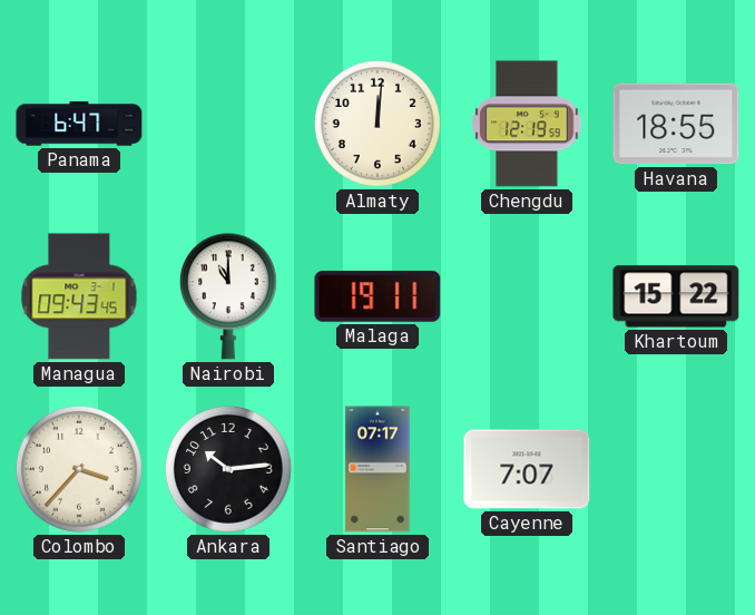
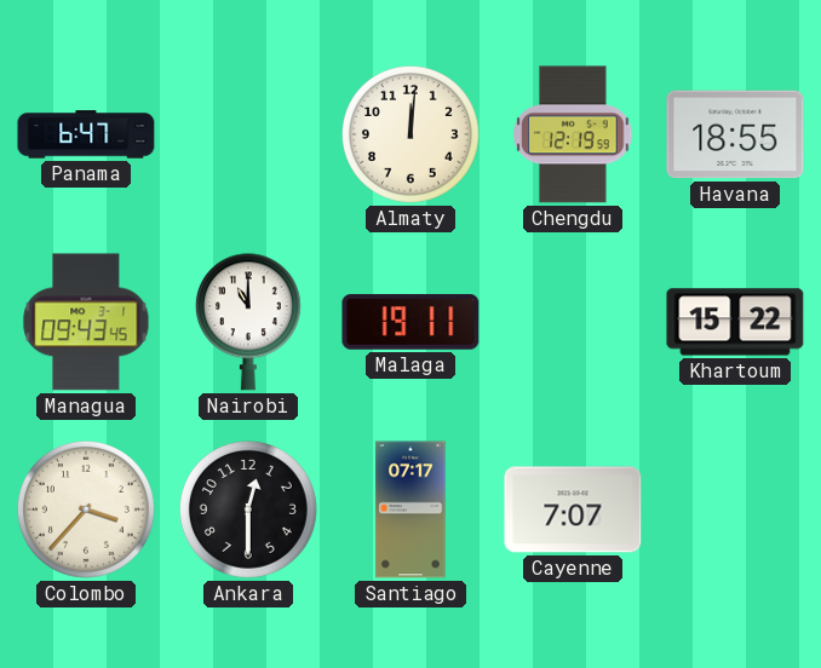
Ankara: 10:14 -> 12:30 (248, 509)
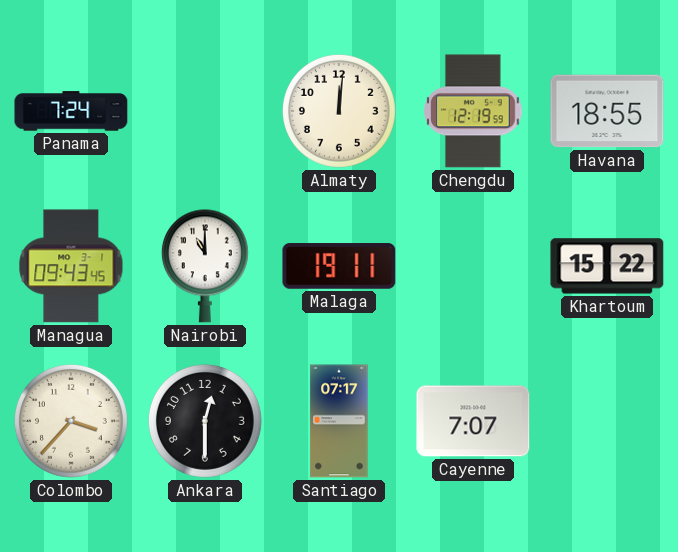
Panama: 6:47 -> 7:24 (71, 111)
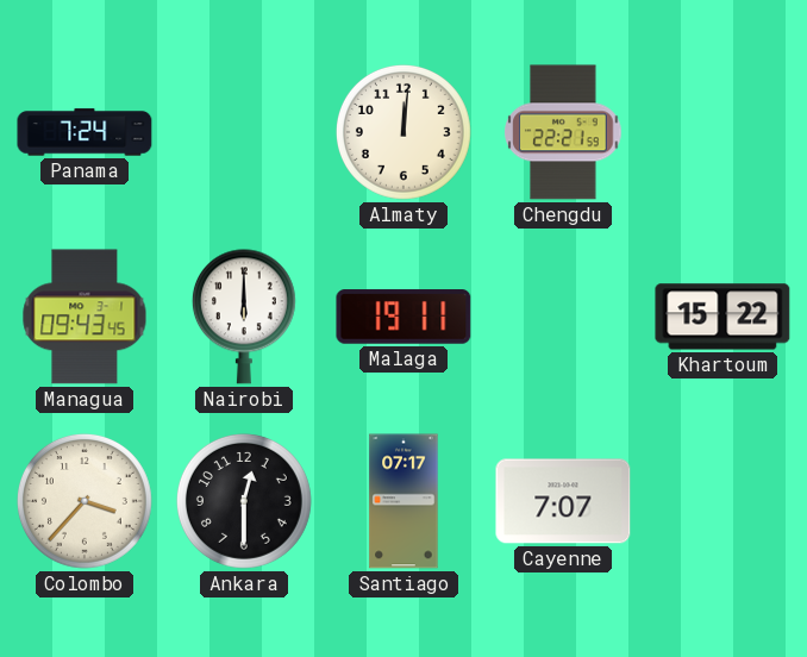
Chengdu: 12:19 -> 22:21 (563, 132)
Havana: 18:55 -> none (607, 111)
Nairobi: 11:00 -> 6:00 (244, 317)
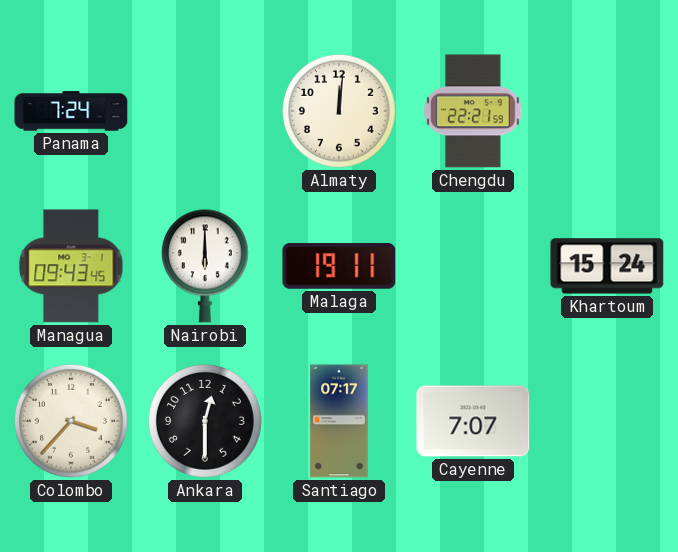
Khartoum: 15:22 -> 15:24 (607, 266)
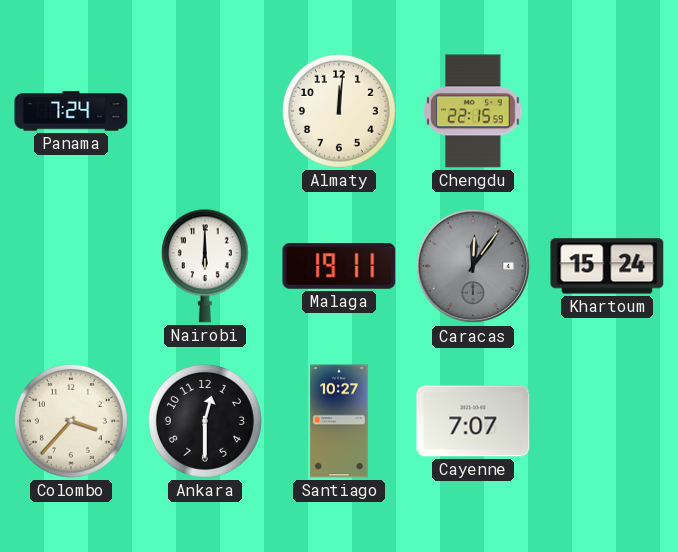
Chengdu: 22:21 -> 22:15 (473, 111)
Managua: 09:43 -> none (71, 266)
Caracas: none -> 12:06 (473, 266)
Santiago: 07:17 -> 10:27 (339, 421)
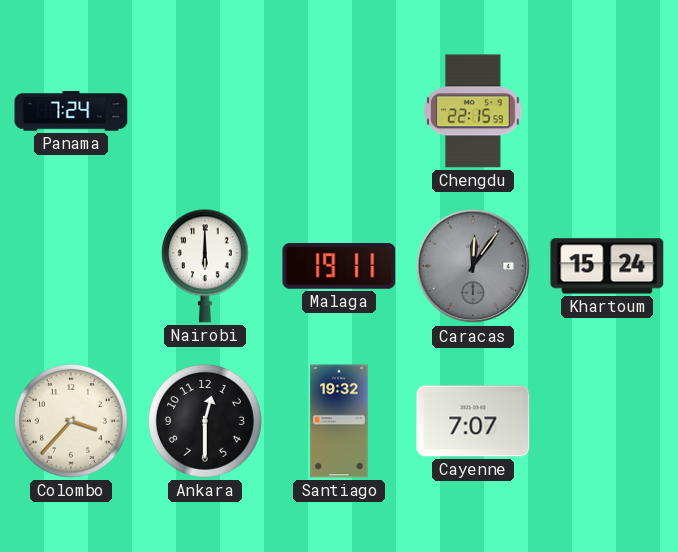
Almaty: 12:01 -> none (339, 111)
Santiago: 10:27 -> 19:32 (339, 421)
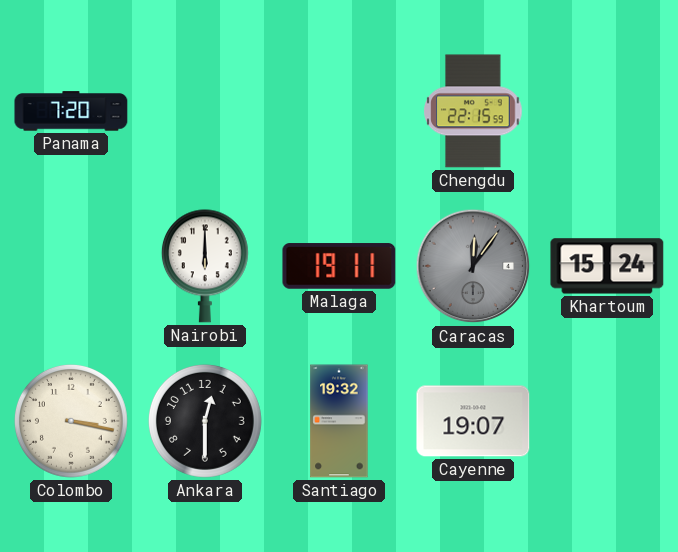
Panama: 7:24 -> 7:20 (71, 111)
Colombo: 3:37 -> 3:17 (71, 421)
Cayenne: 7:07 -> 19:07 (473, 421)
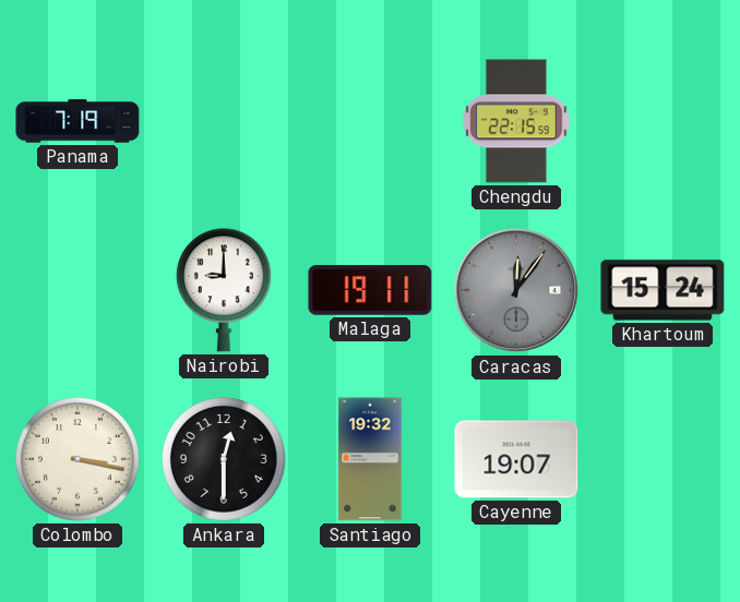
Panama: 7:20 -> 7:19 (77, 121)
Nairobi: 6:00 -> 9:00 (224, 290)
